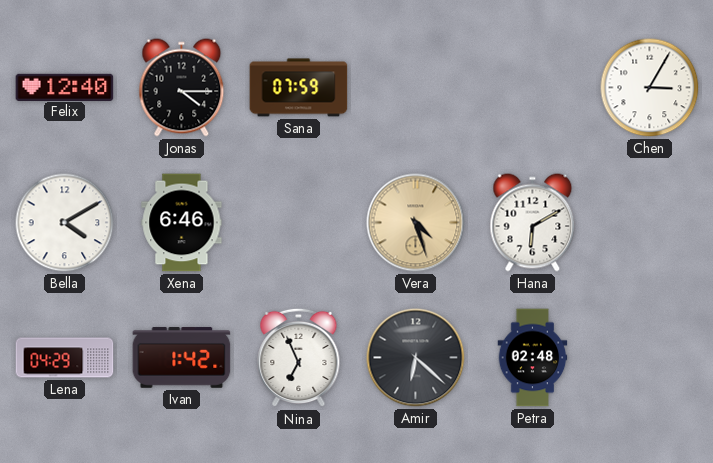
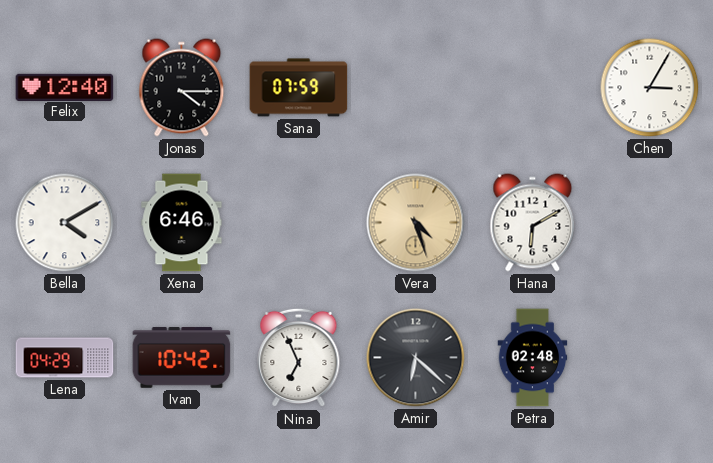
Ivan: 1:42 -> 10:42 (182, 358)
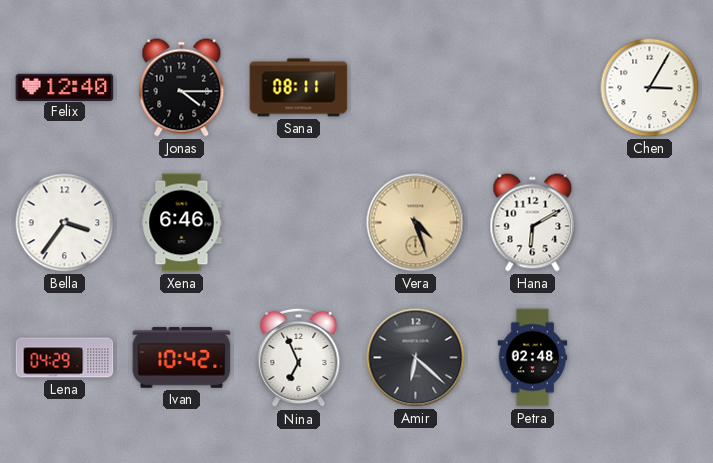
Sana: 07:59 -> 08:11 (299, 88)
Bella: 4:10 -> 3:36 (65, 223)
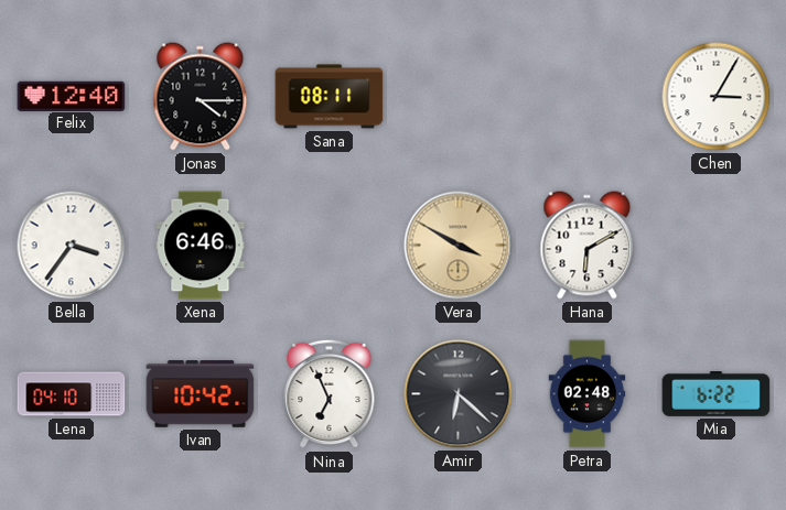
Vera: 4:27 -> 3:50 (459, 246)
Lena: 04:29 -> 04:10 (72, 394)
Mia: none -> 6:22 (717, 394)
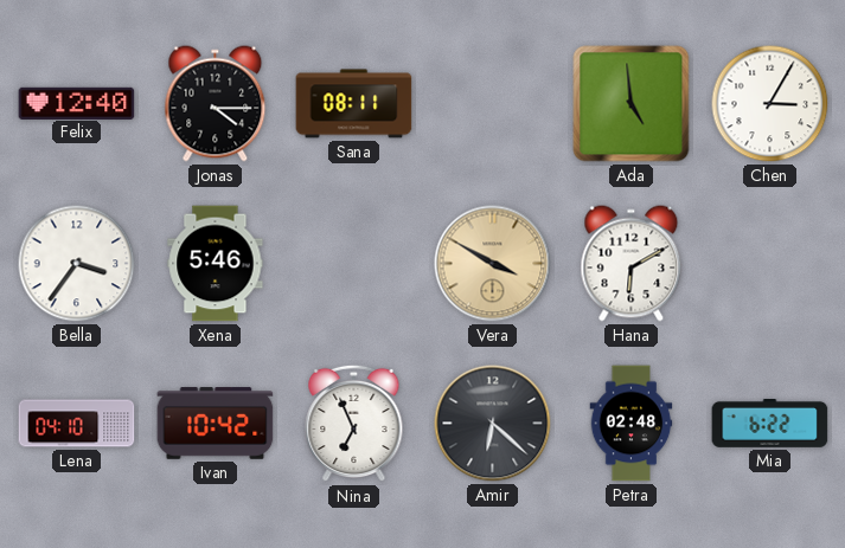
Ada: none -> 4:59 (632, 104)
Xena: 6:46 -> 5:46 (216, 264)
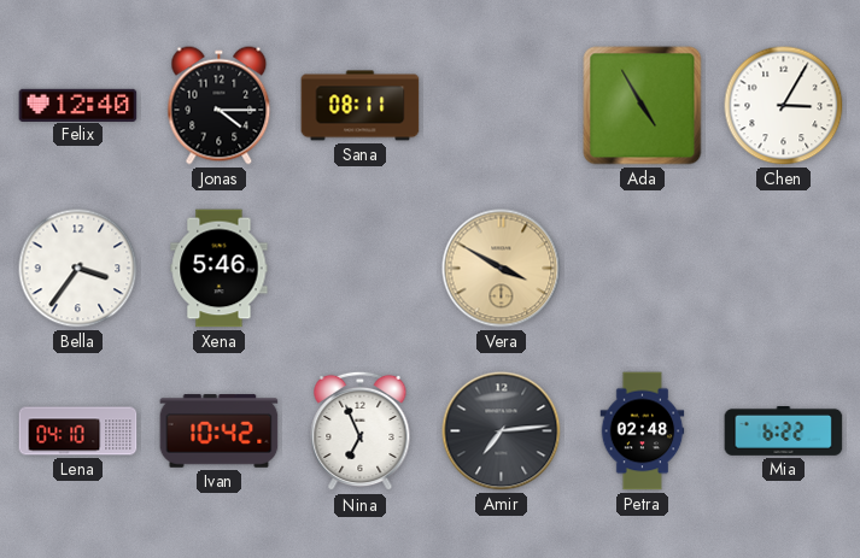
Ada: 4:59 -> 4:55 (643, 106)
Hana: 6:10 -> none (632, 264)
Amir: 6:22 -> 7:14 (502, 431)
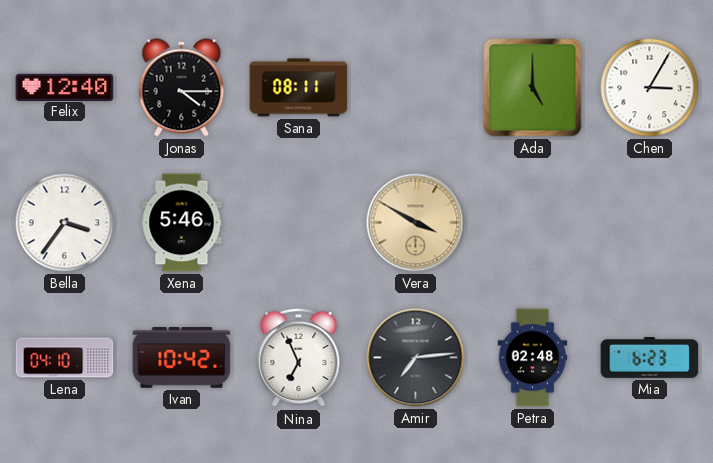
Ada: 4:55 -> 5:00 (533, 88)
Mia: 6:22 -> 6:23 (650, 358)
